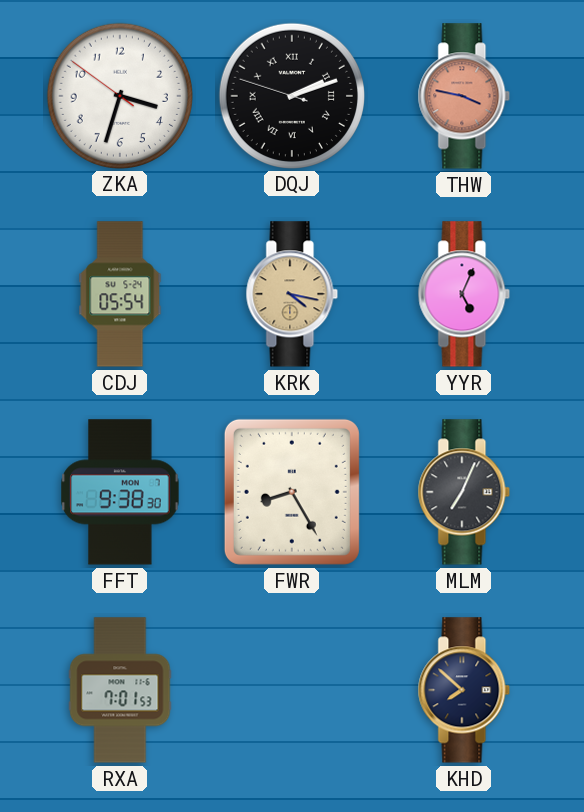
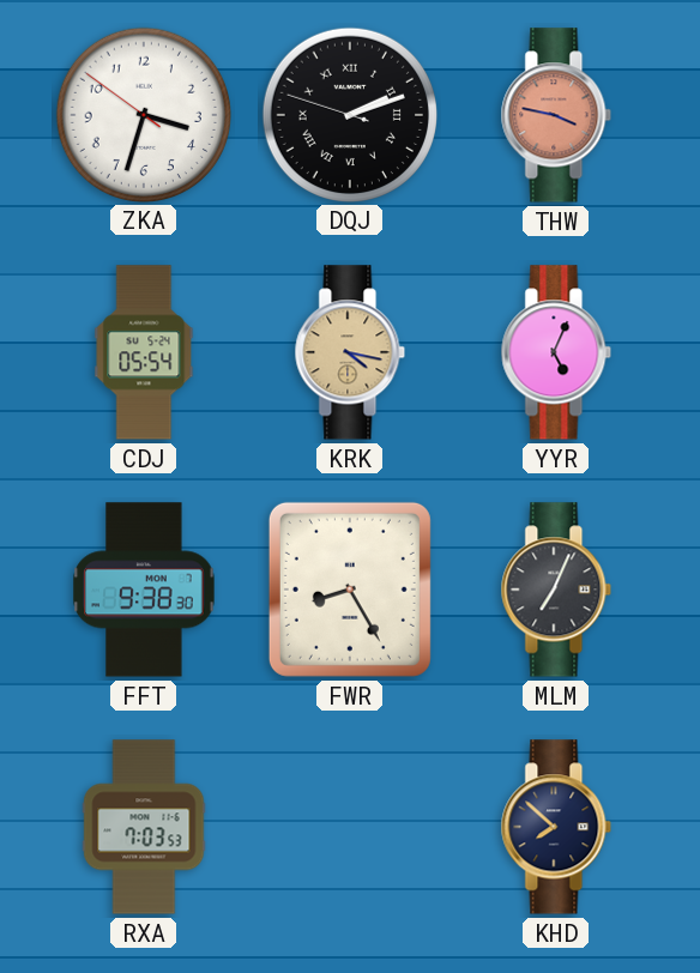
RXA: 7:01 -> 7:03 (144, 827)
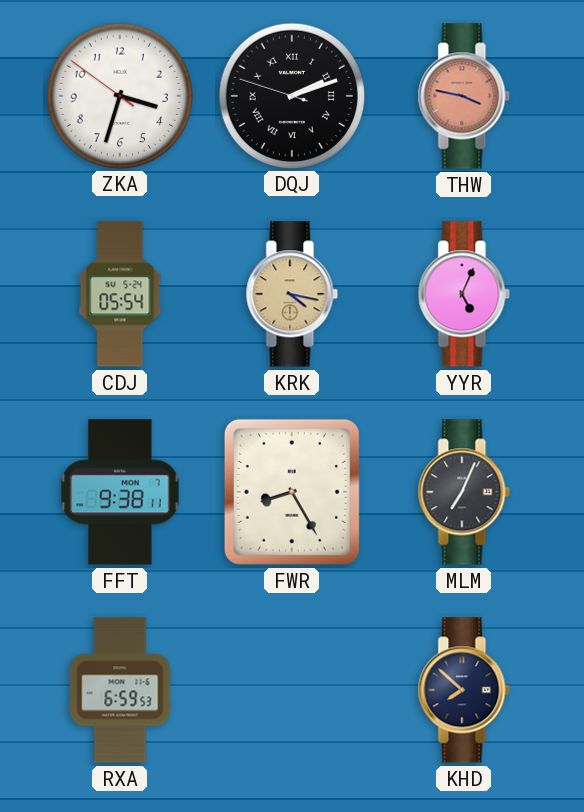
FFT: 9:38:30 -> 9:38:11 (120, 492)
RXA: 7:03 -> 6:59 (120, 690)
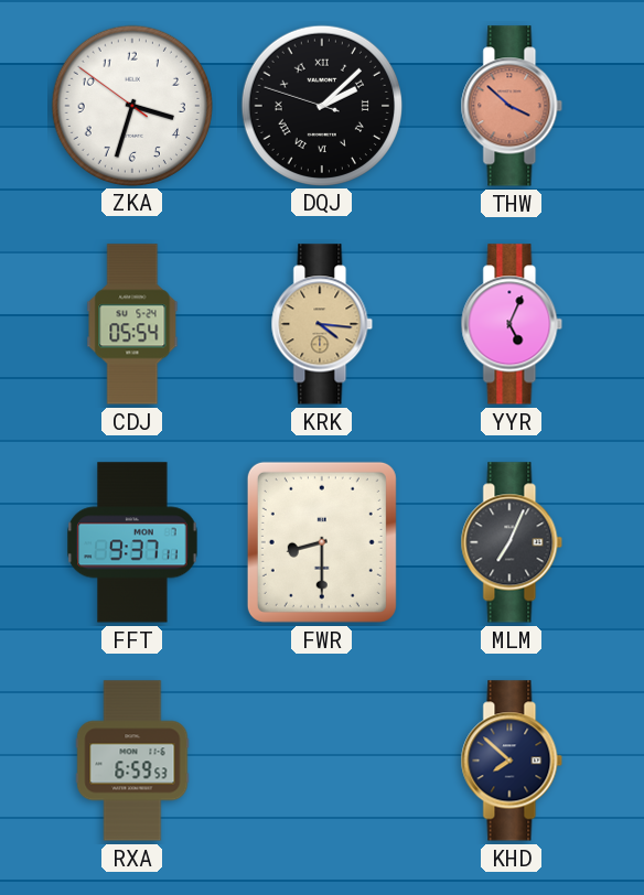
DQJ: 2:11 -> 2:07 (321, 105)
THW: 3:47 -> 3:52 (512, 106)
KRK: 4:17 -> 4:16 (322, 324)
FFT: 9:38 -> 9:37 (132, 542)
FWR: 8:25 -> 8:30 (322, 542)
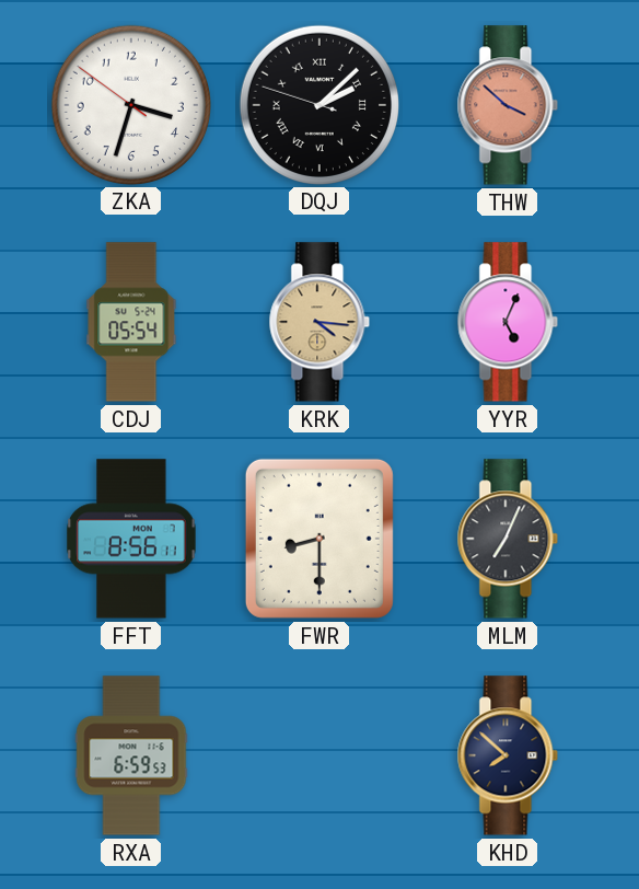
FFT: 9:37 -> 8:56 (131, 539)
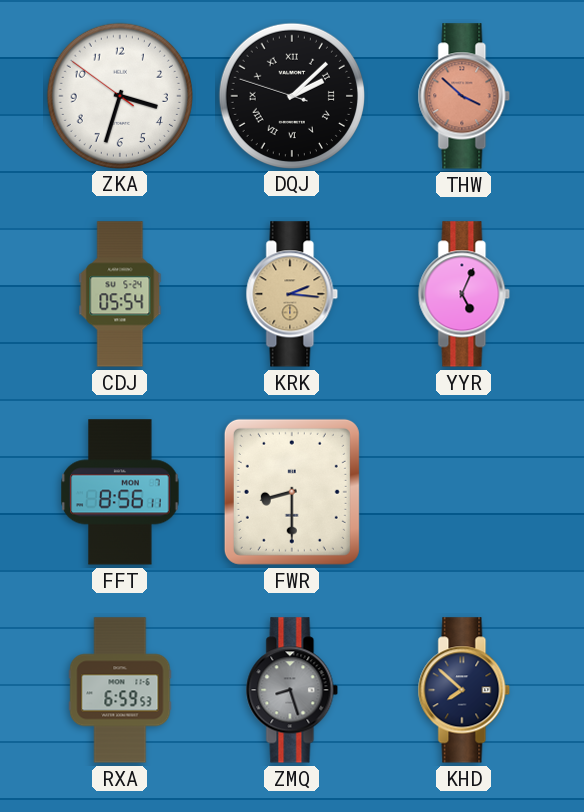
KRK: 4:16 -> 2:16 (292, 294)
MLM: 7:04 -> none (508, 539)
ZMQ: none -> 8:27 (292, 690)
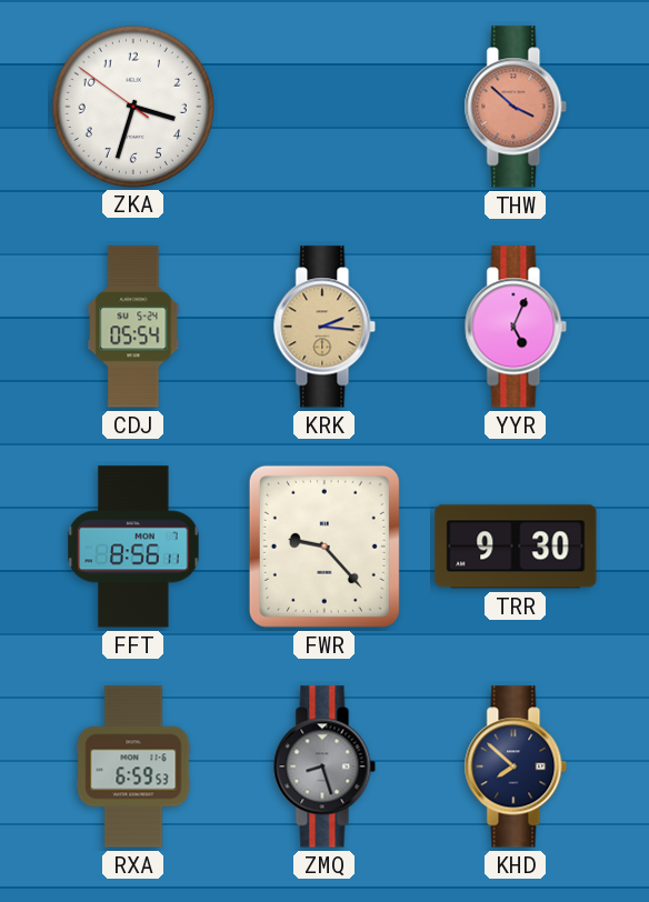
DQJ: 2:07 -> none (291, 95)
FWR: 8:30 -> 9:23 (324, 547)
TRR: none -> 9:30 (516, 547)
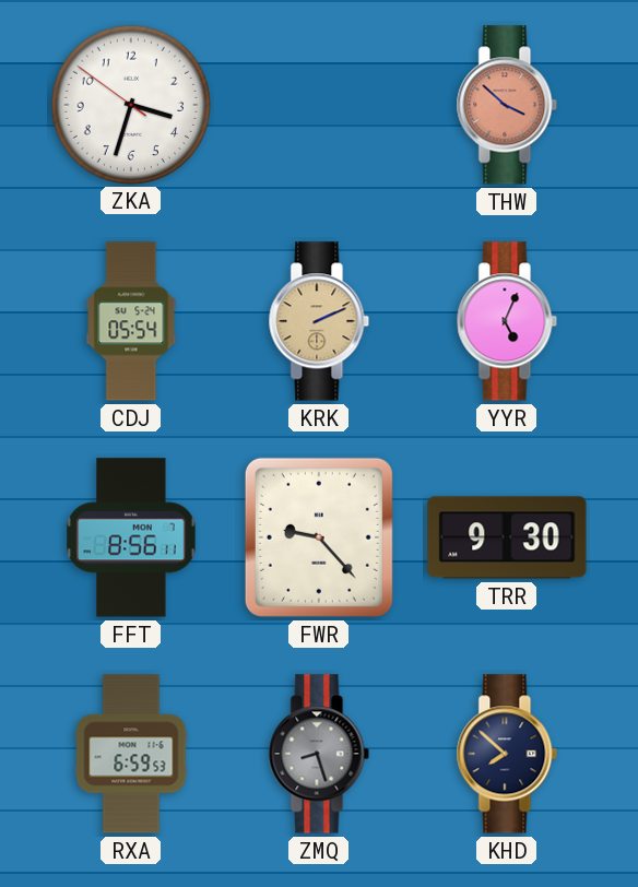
KRK: 2:16 -> 2:11 (319, 321)
